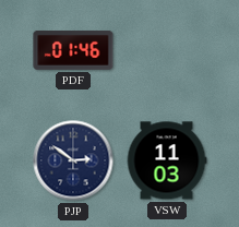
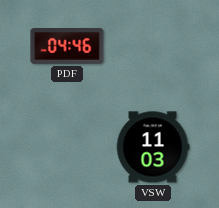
PDF: 01:46 -> 04:46 (67, 46)
PJP: 2:51 -> none (73, 160)
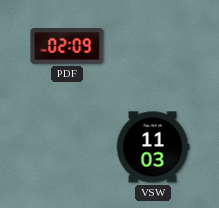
PDF: 04:46 -> 02:09 (67, 46)
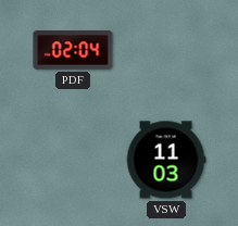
PDF: 02:09 -> 02:04 (73, 50)
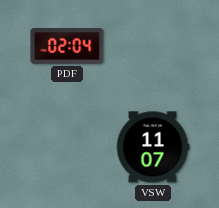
VSW: 11:03 -> 11:07 (153, 147)
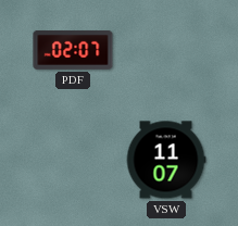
PDF: 02:04 -> 02:07 (73, 50)
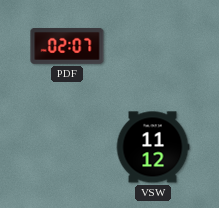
VSW: 11:07 -> 11:12 (153, 147)
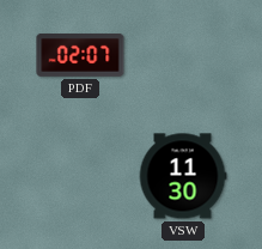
VSW: 11:12 -> 11:30 (183, 176)
